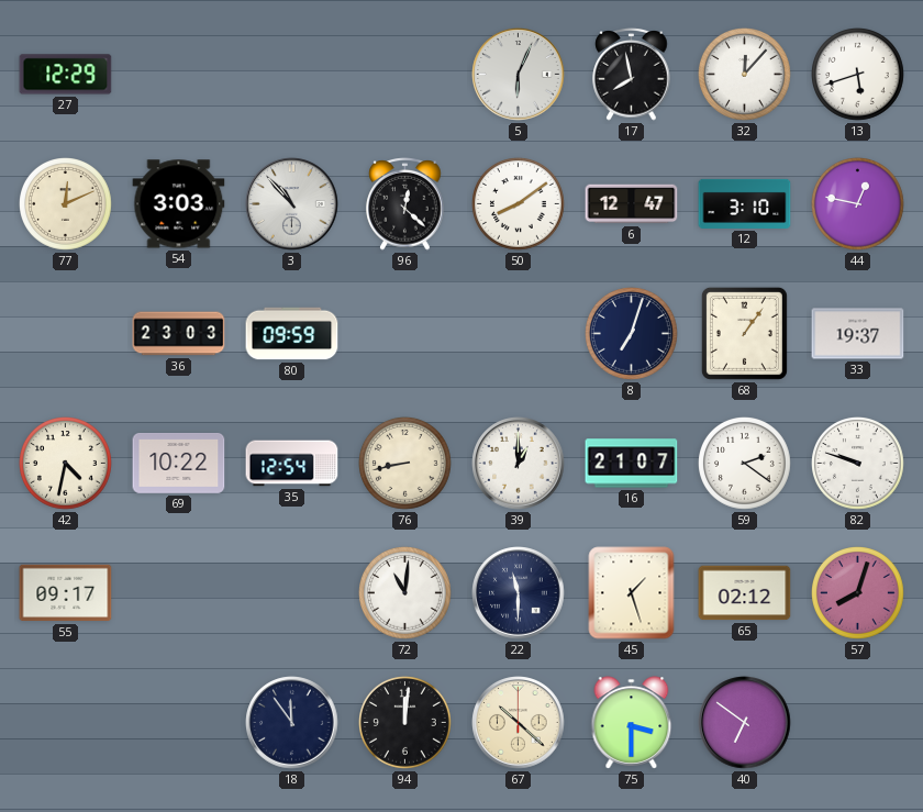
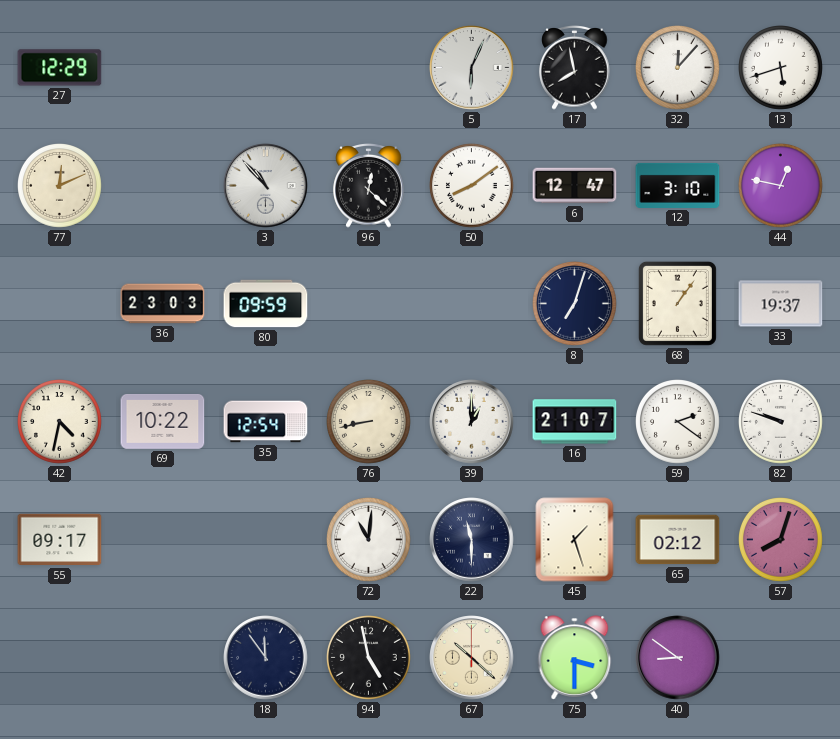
54: 3:03 -> none (179, 204)
94: 12:01 -> 4:58 (369, 658)
40: 6:51 -> 8:51 (678, 658)
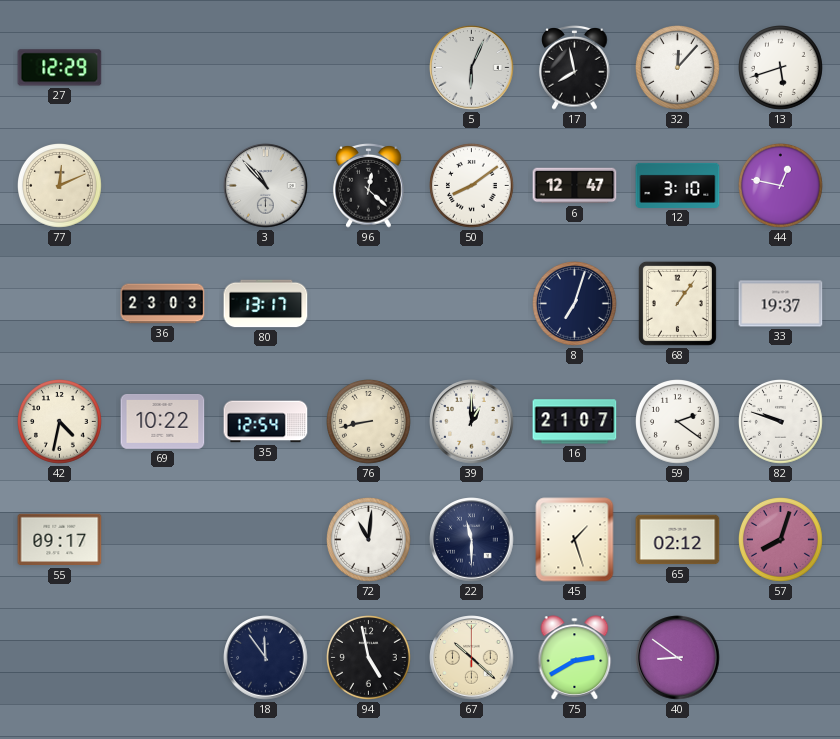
80: 09:59 -> 13:17 (266, 304)
75: 3:30 -> 2:40 (575, 658)
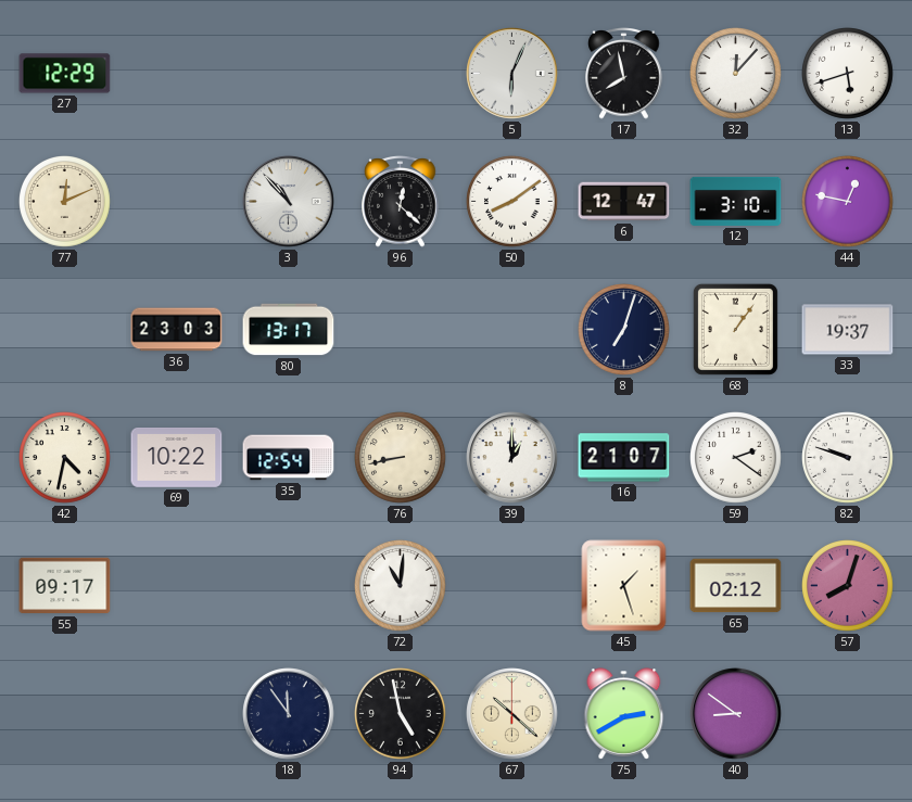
22: 11:30 -> none (472, 540)
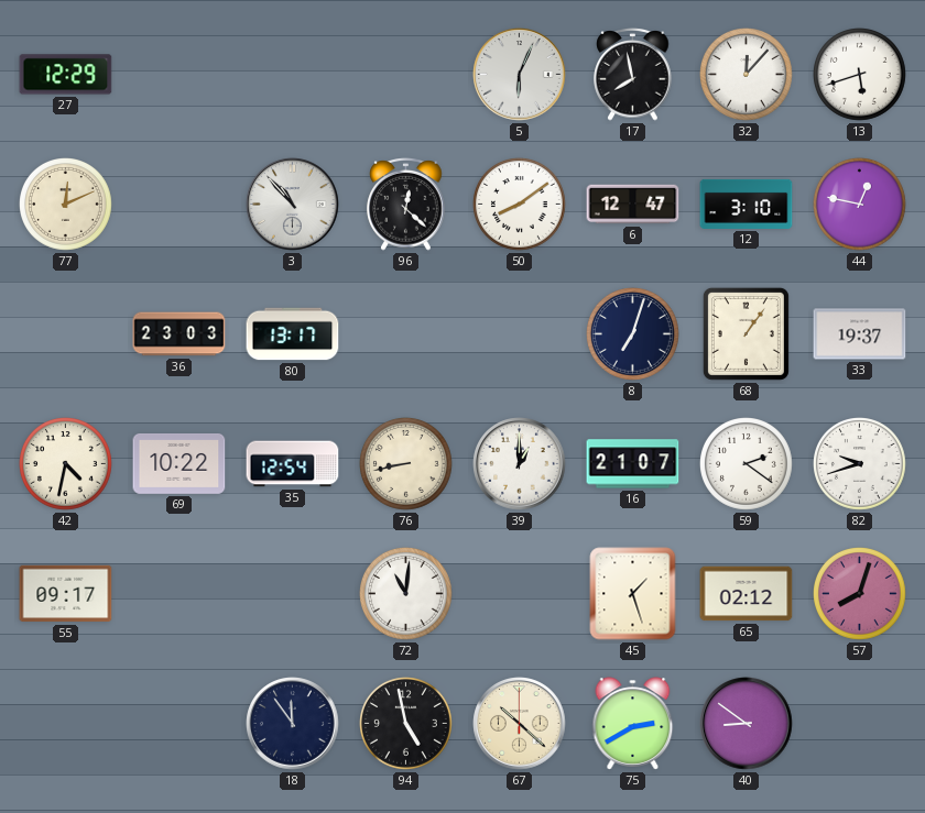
82: 9:48 -> 9:42 (860, 464)
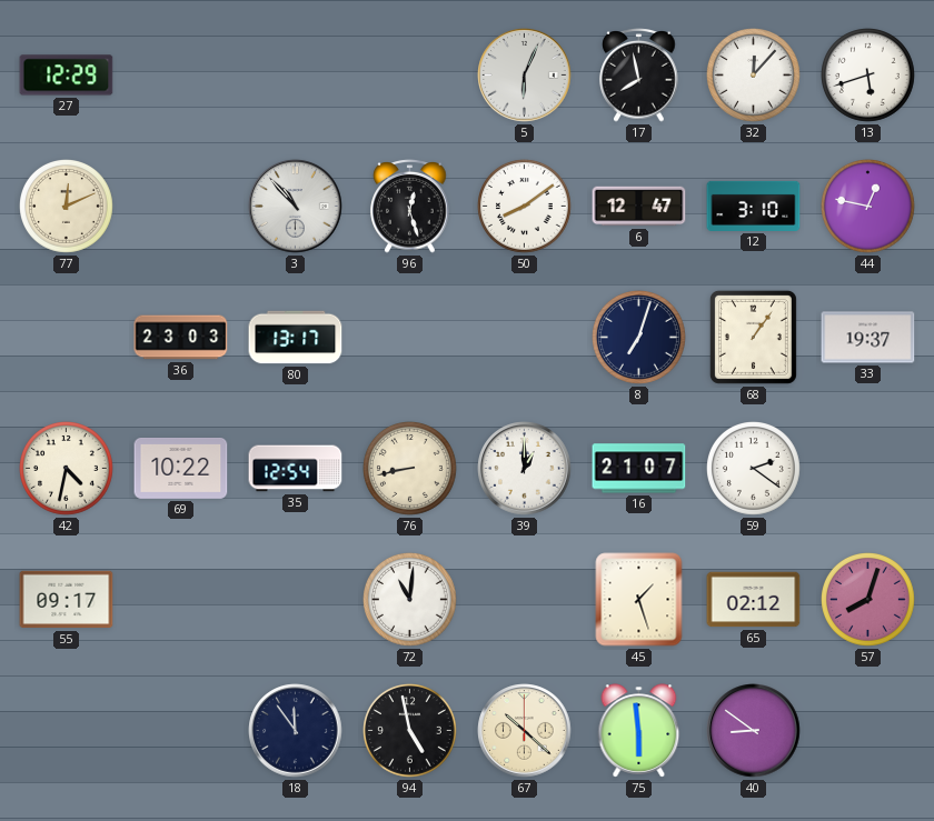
96: 12:22 -> 12:27 (410, 207)
82: 9:42 -> none (860, 464)
75: 2:40 -> 5:59 (639, 731)
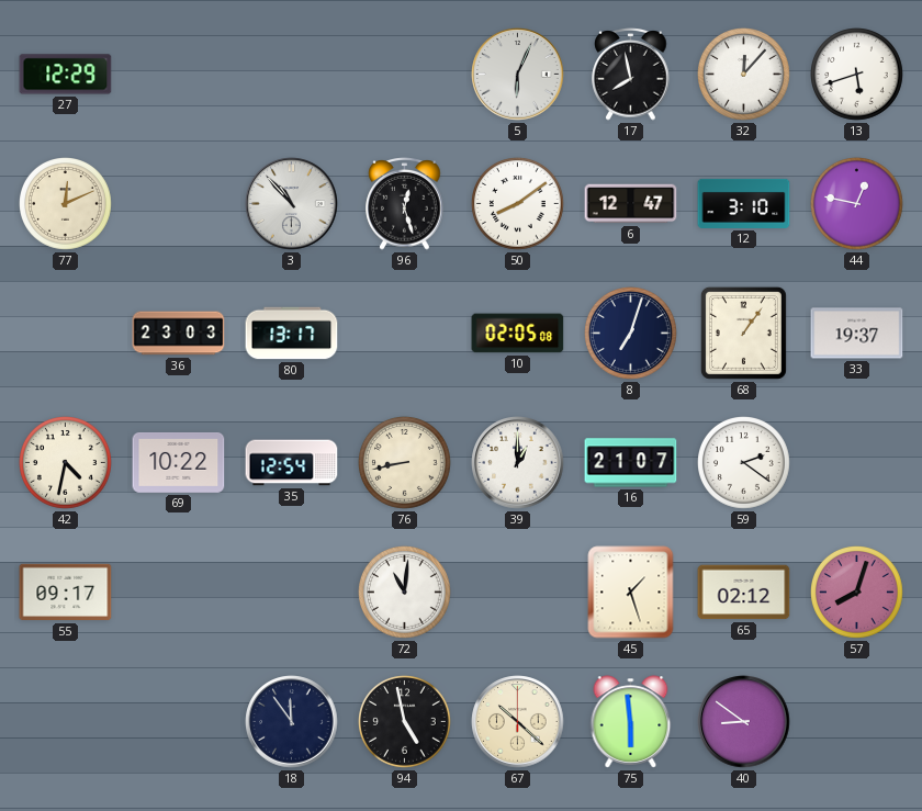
10: none -> 02:05 (518, 334)
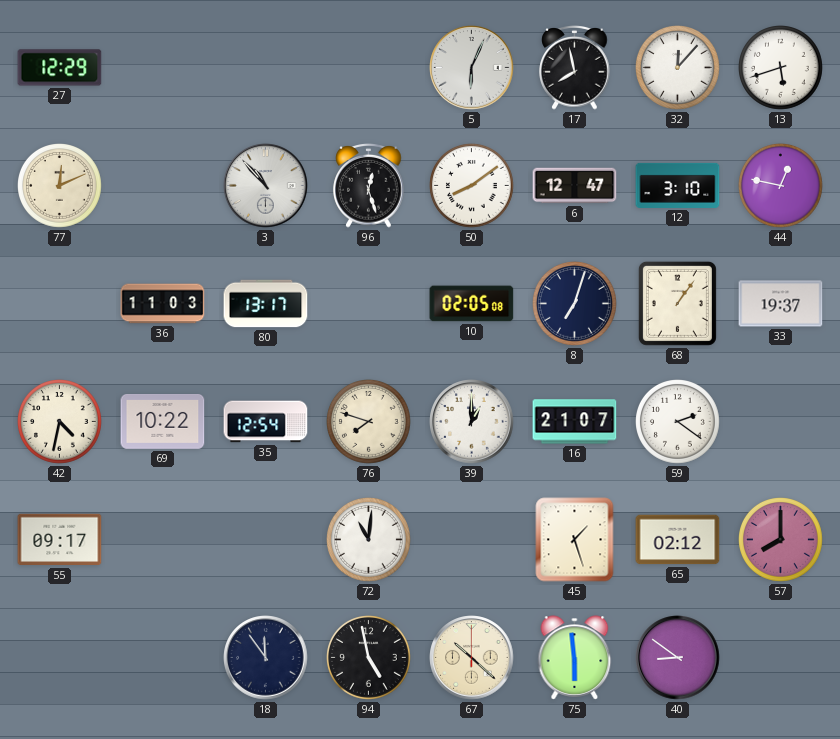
36: 23:03 -> 11:03 (163, 304)
76: 8:43 -> 7:48 (369, 422)
57: 8:03 -> 8:00 (781, 540)
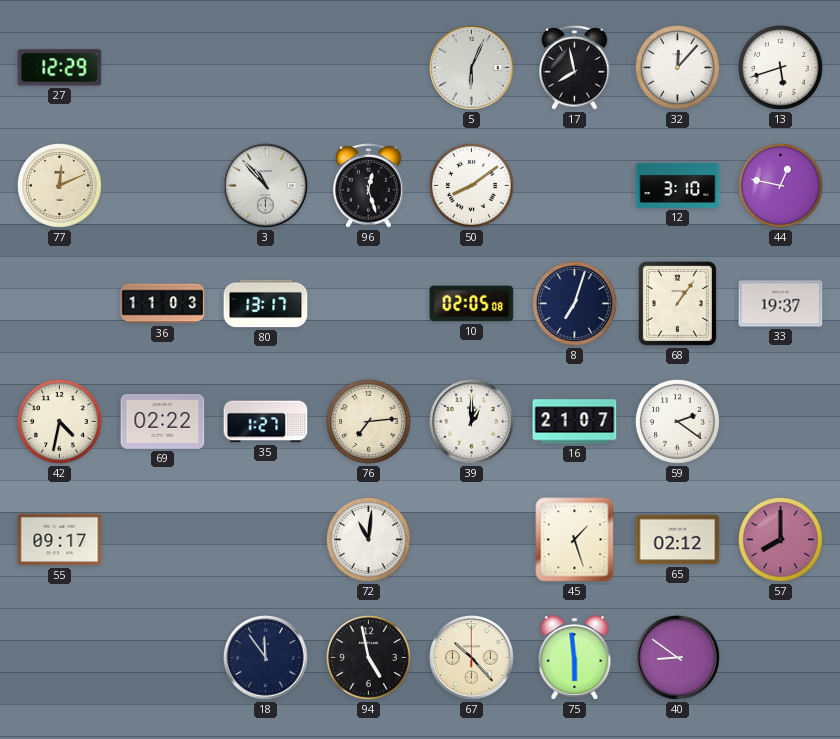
6: 12:47 -> none (575, 186)
69: 10:22 -> 02:22 (163, 422)
35: 12:54 -> 1:27 (266, 422)
76: 7:48 -> 7:14 (369, 422)
67: 10:22 -> 10:23 (472, 658)
